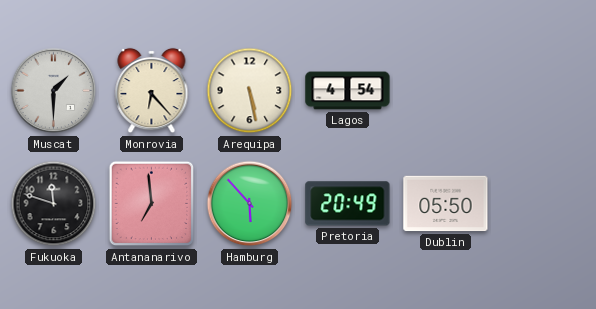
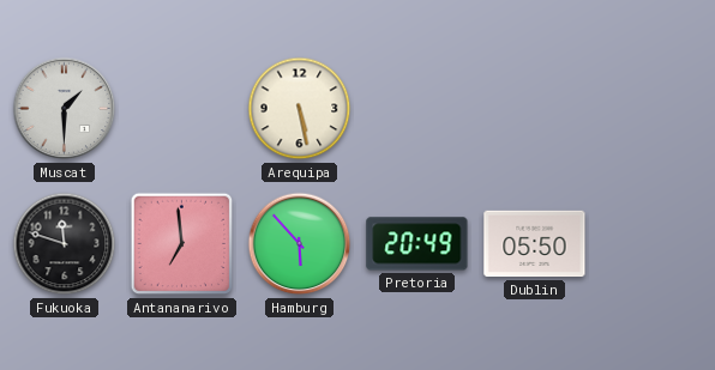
Monrovia: 6:23 -> none (152, 91)
Lagos: 4:54 -> none (348, 91)
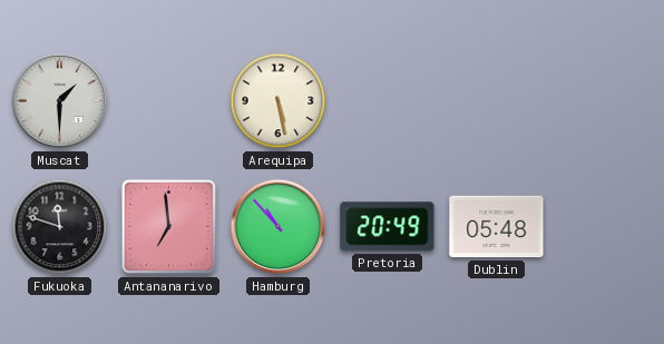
Hamburg: 5:53 -> 10:53 (279, 227)
Dublin: 05:50 -> 05:48 (497, 227)
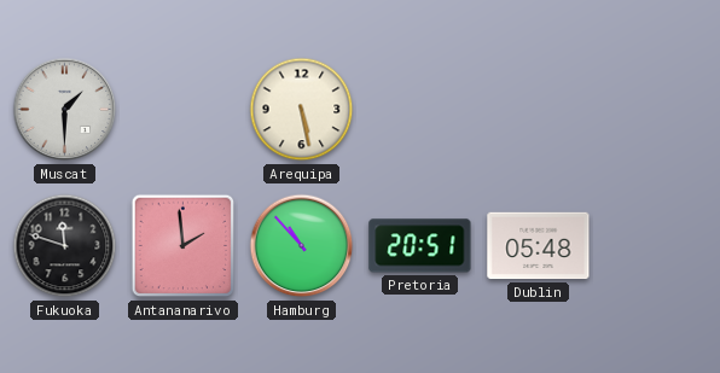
Antananarivo: 6:59 -> 1:59 (184, 246)
Pretoria: 20:49 -> 20:51 (420, 246)
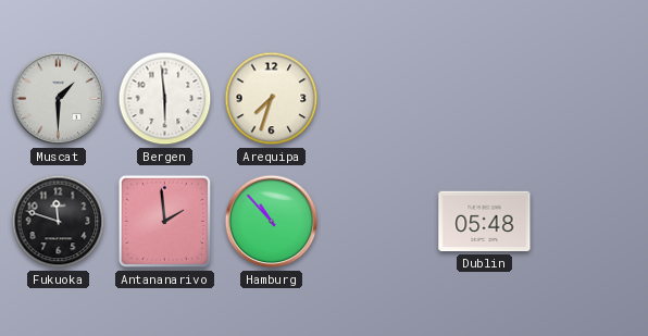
Bergen: none -> 5:59 (165, 99)
Arequipa: 5:28 -> 7:33 (272, 99)
Pretoria: 20:51 -> none (420, 246)
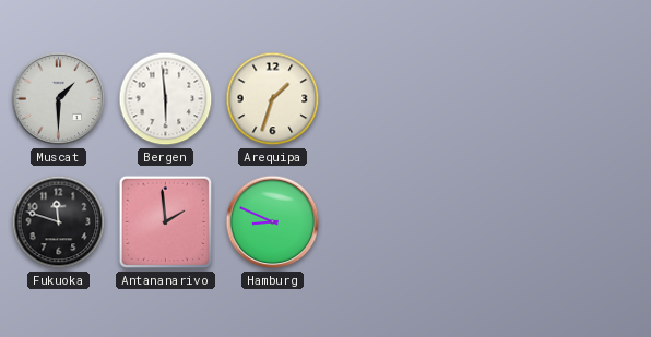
Arequipa: 7:33 -> 1:33 (273, 99)
Hamburg: 10:53 -> 8:49 (273, 222)
Dublin: 05:48 -> none (485, 222)
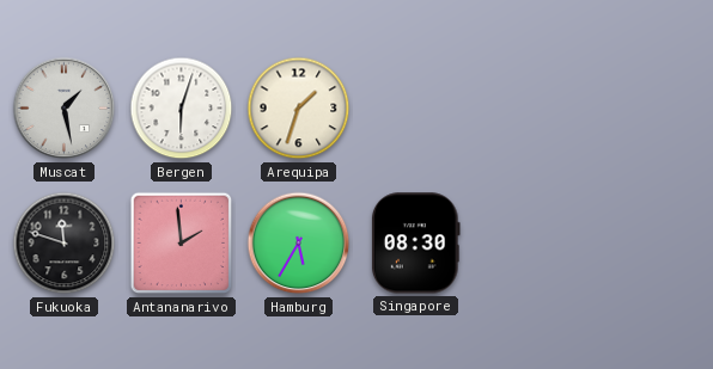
Muscat: 1:30 -> 1:28 (65, 109)
Bergen: 5:59 -> 6:03 (182, 109)
Hamburg: 8:49 -> 5:35 (299, 244)
Singapore: none -> 08:30 (415, 244)
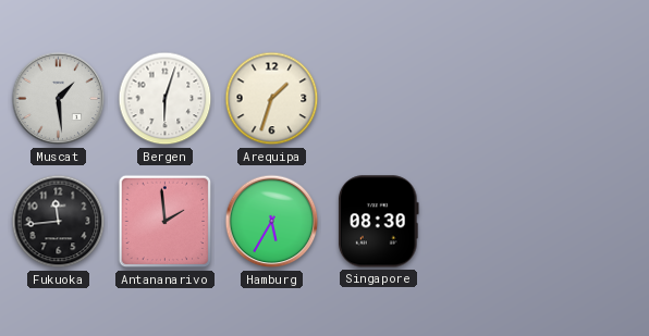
Muscat: 1:28 -> 1:29 (59, 99)
Fukuoka: 11:48 -> 11:44 (59, 222)
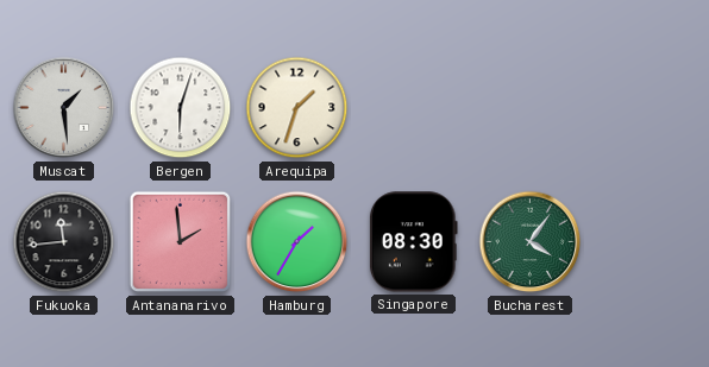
Hamburg: 5:35 -> 1:35 (297, 242)
Bucharest: none -> 4:06 (531, 242)
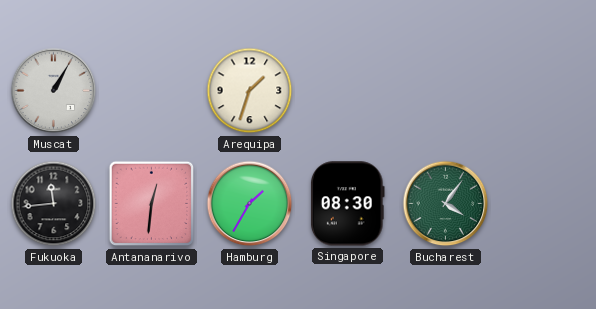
Muscat: 1:29 -> 1:05 (54, 91)
Bergen: 6:03 -> none (181, 108)
Antananarivo: 1:59 -> 12:31 (152, 204)
